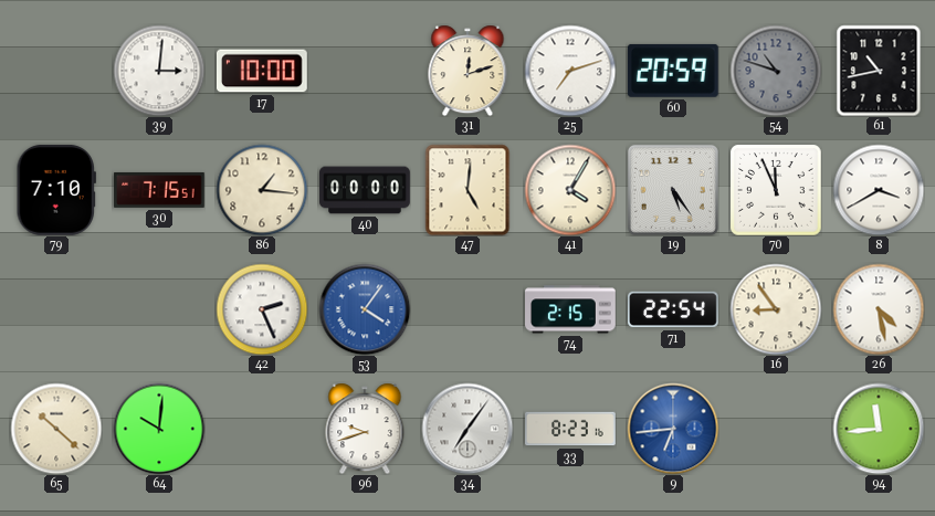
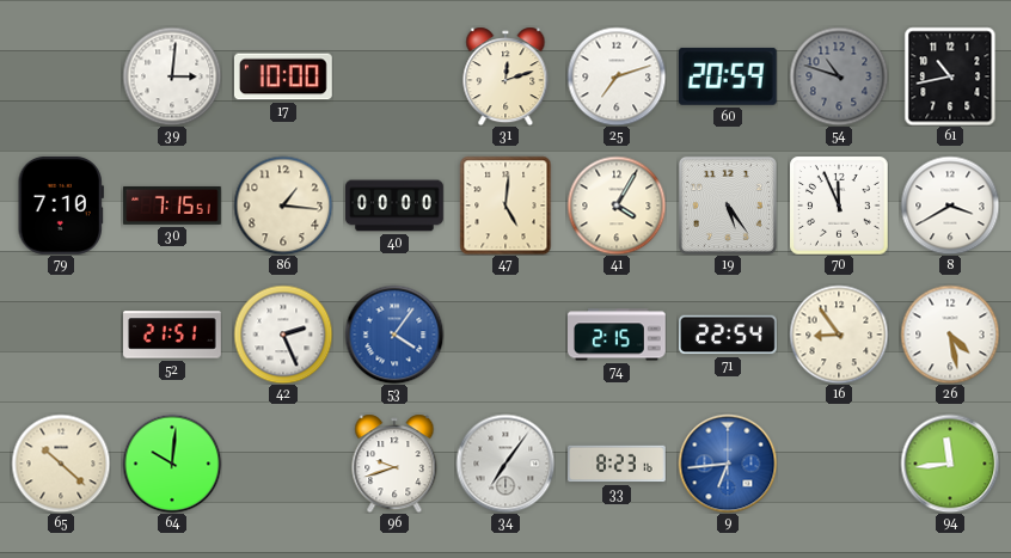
52: none -> 21:51 (173, 335)
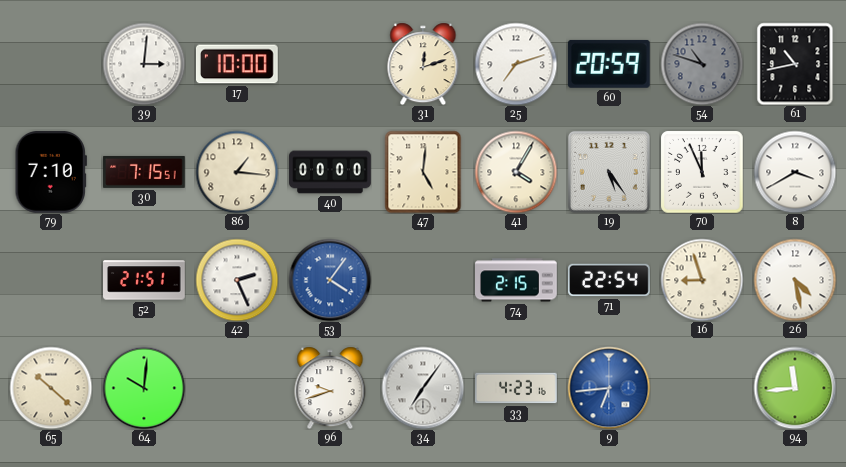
16: 8:54 -> 8:57 (702, 280)
33: 8:23 -> 4:23 (516, 388)
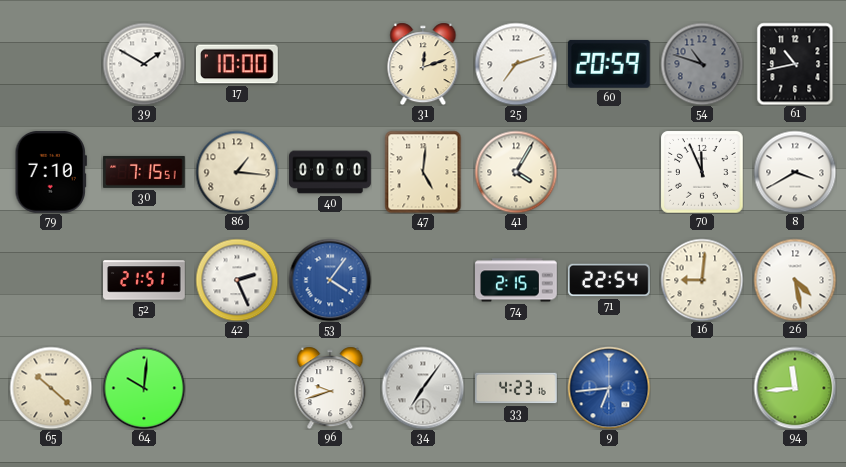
39: 3:01 -> 1:50 (144, 64)
19: 5:24 -> none (609, 172)
16: 8:57 -> 9:01 (702, 280)
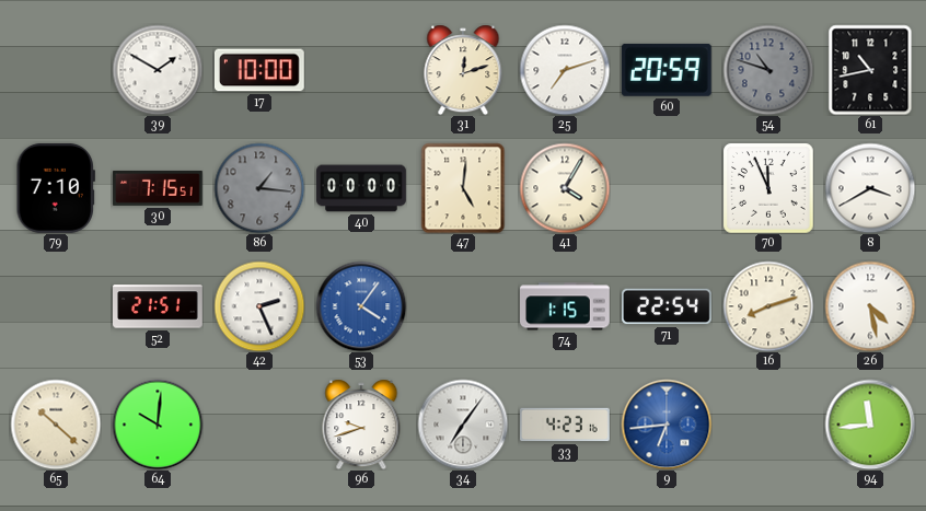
86 dial: cream -> grey (259, 188)
74: 2:15 -> 1:15 (566, 306)
16: 9:01 -> 8:12 (768, 306)
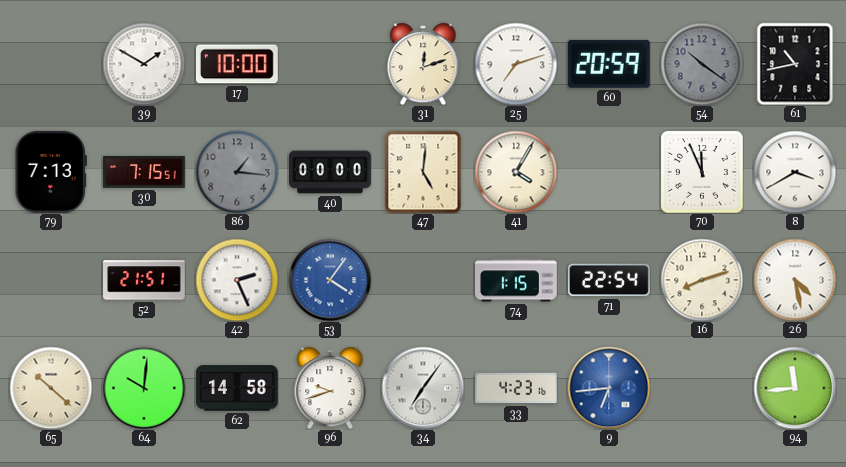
54: 10:48 -> 10:21 (702, 64)
79: 7:10 -> 7:13 (51, 172)
62: none -> 14:58 (238, 388)
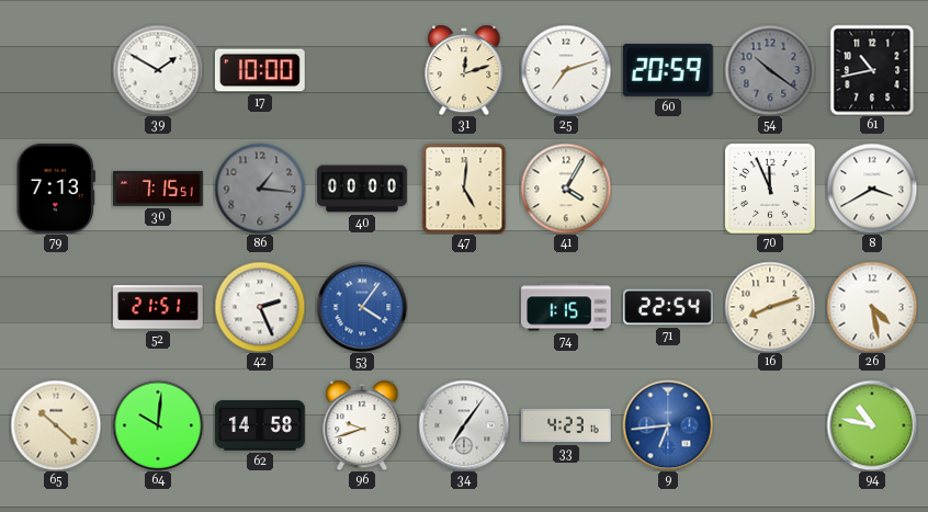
94: 11:44 -> 10:47 (872, 425)
